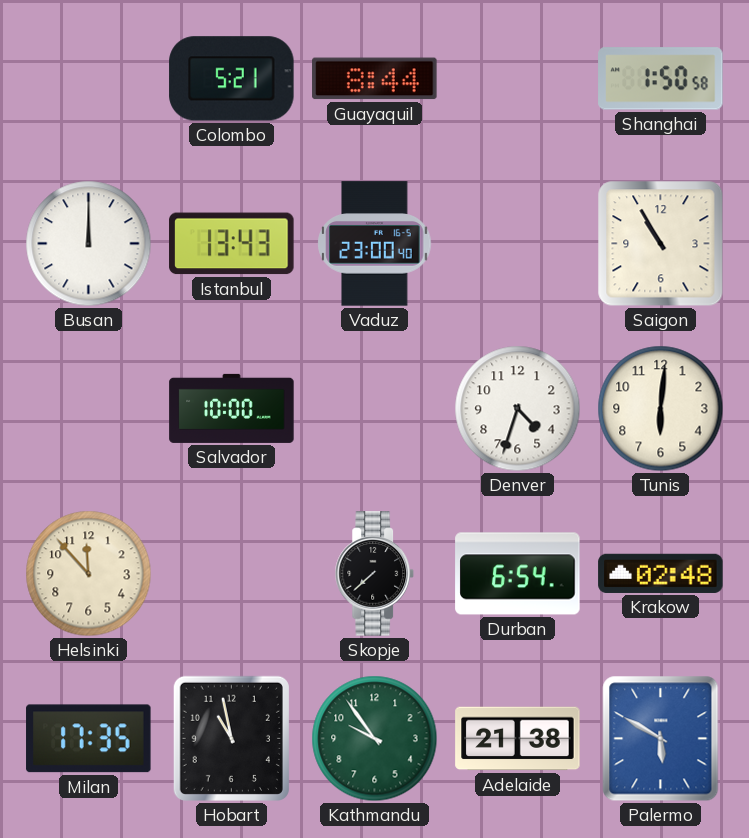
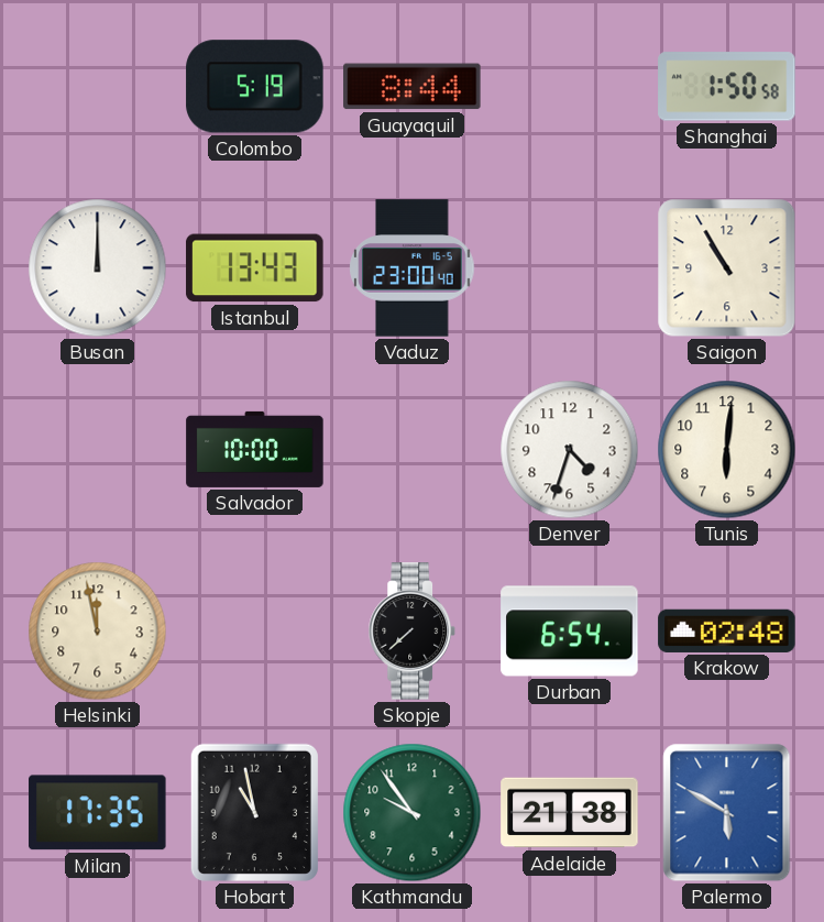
Colombo: 5:21 -> 5:19 (255, 87)
Helsinki: 11:53 -> 11:58 (98, 632)
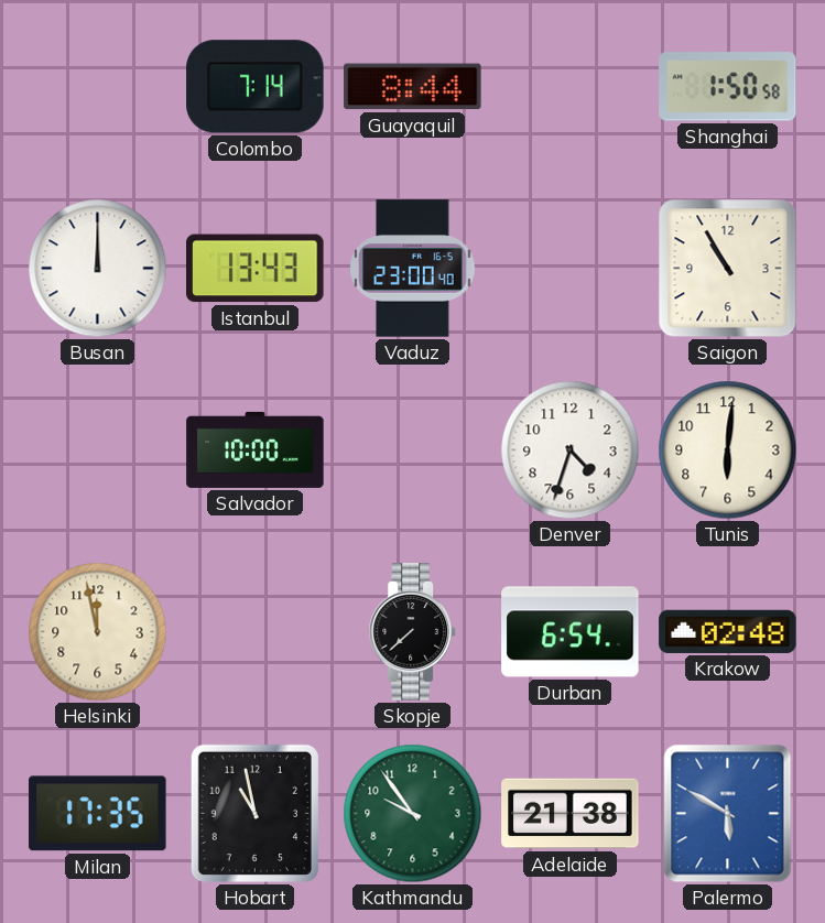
Colombo: 5:19 -> 7:14 (256, 87)
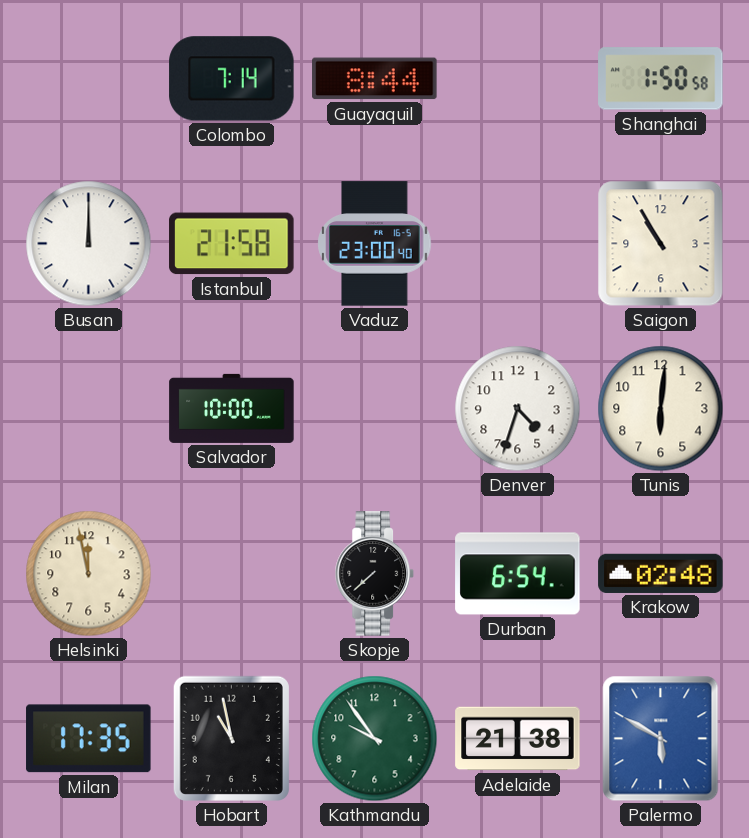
Istanbul: 13:43 -> 21:58 (232, 244)
